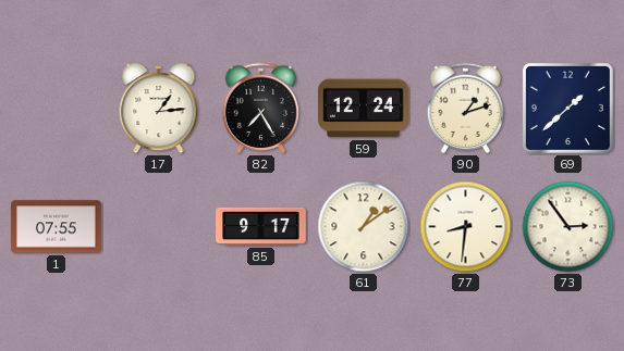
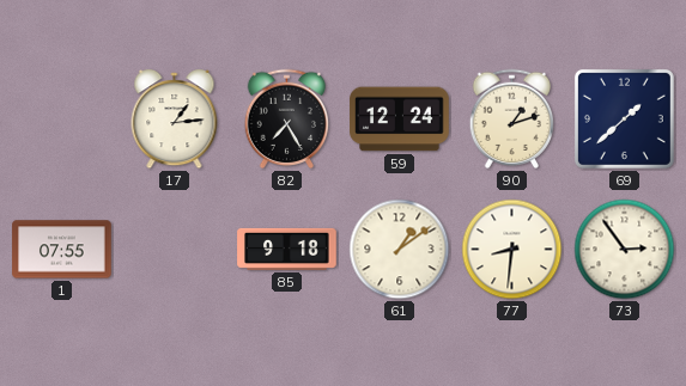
85: 9:17 -> 9:18 (287, 249)
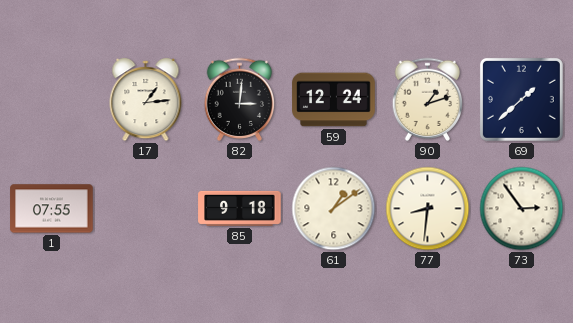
82: 7:25 -> 3:01 (239, 99)
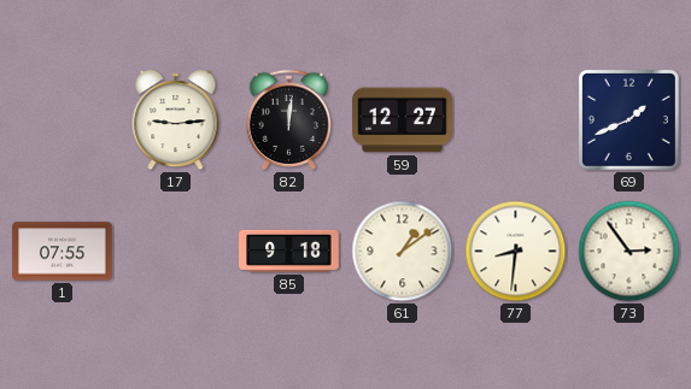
17: 1:14 -> 9:14 (176, 122)
82: 3:01 -> 12:01 (288, 119)
59: 12:24 -> 12:27 (403, 120)
90: 1:12 -> none (427, 99)
69: 1:38 -> 1:41 (628, 119)
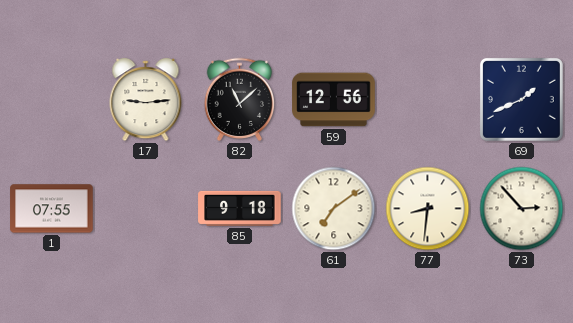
82: 12:01 -> 11:08 (239, 99)
59: 12:27 -> 12:56 (334, 100)
61: 1:09 -> 7:09 (334, 209)
73: 2:54 -> 2:53 (522, 209)
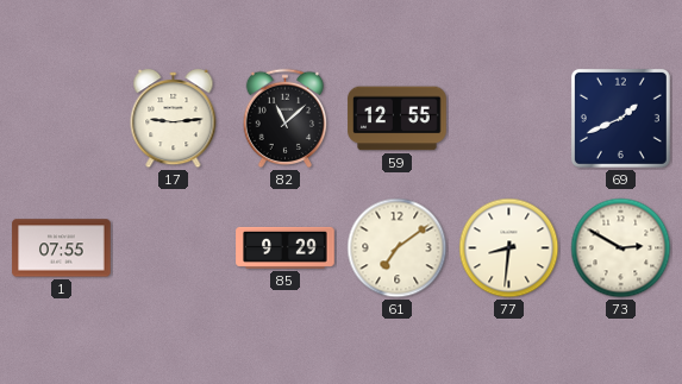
59: 12:56 -> 12:55 (398, 119)
85: 9:18 -> 9:29 (286, 247)
73: 2:53 -> 2:50 (621, 248)
